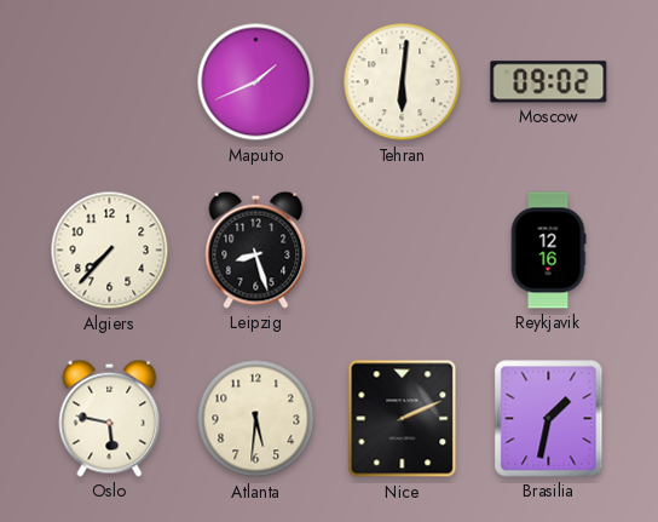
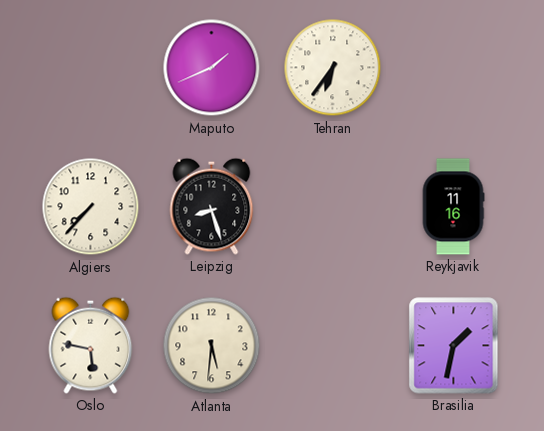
Tehran: 6:01 -> 6:36 (333, 68)
Moscow: 09:02 -> none (549, 82)
Reykjavik: 12:16 -> 11:16 (453, 207)
Nice: 2:11 -> none (403, 419)
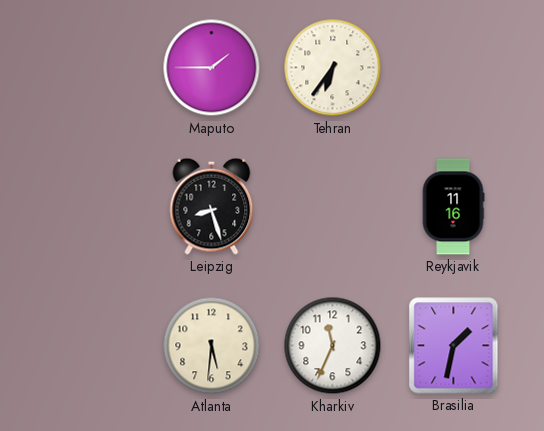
Maputo: 1:41 -> 1:45 (212, 68)
Algiers: 7:37 -> none (91, 207)
Oslo: 5:47 -> none (91, 345)
Kharkiv: none -> 11:34 (333, 346)
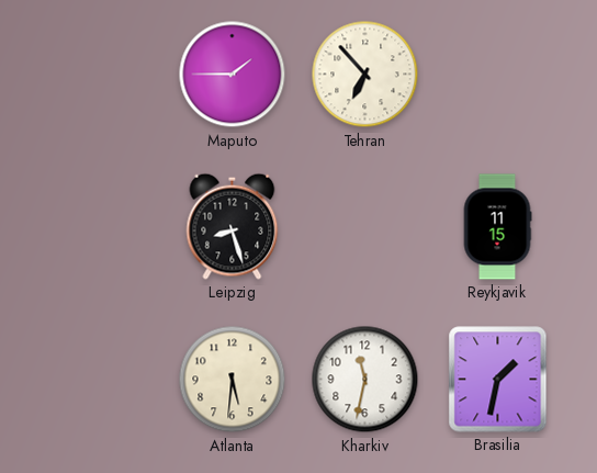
Tehran: 6:36 -> 6:53 (365, 75)
Reykjavik: 11:16 -> 11:15 (497, 227)
Kharkiv: 11:34 -> 11:32 (365, 380)
